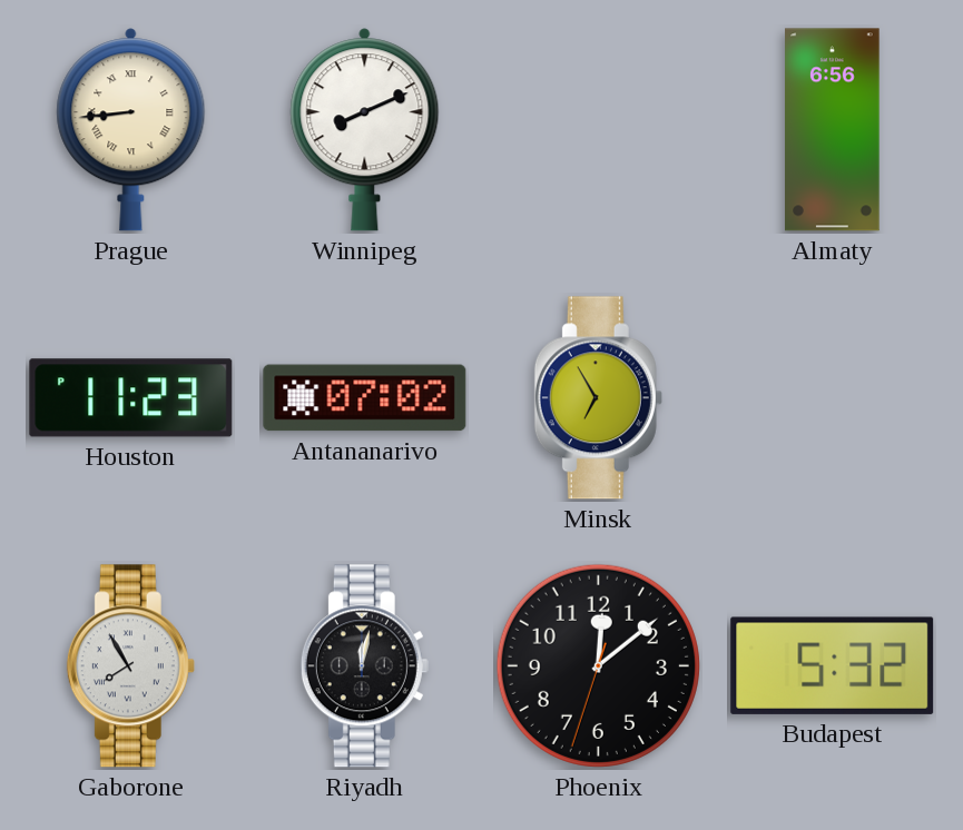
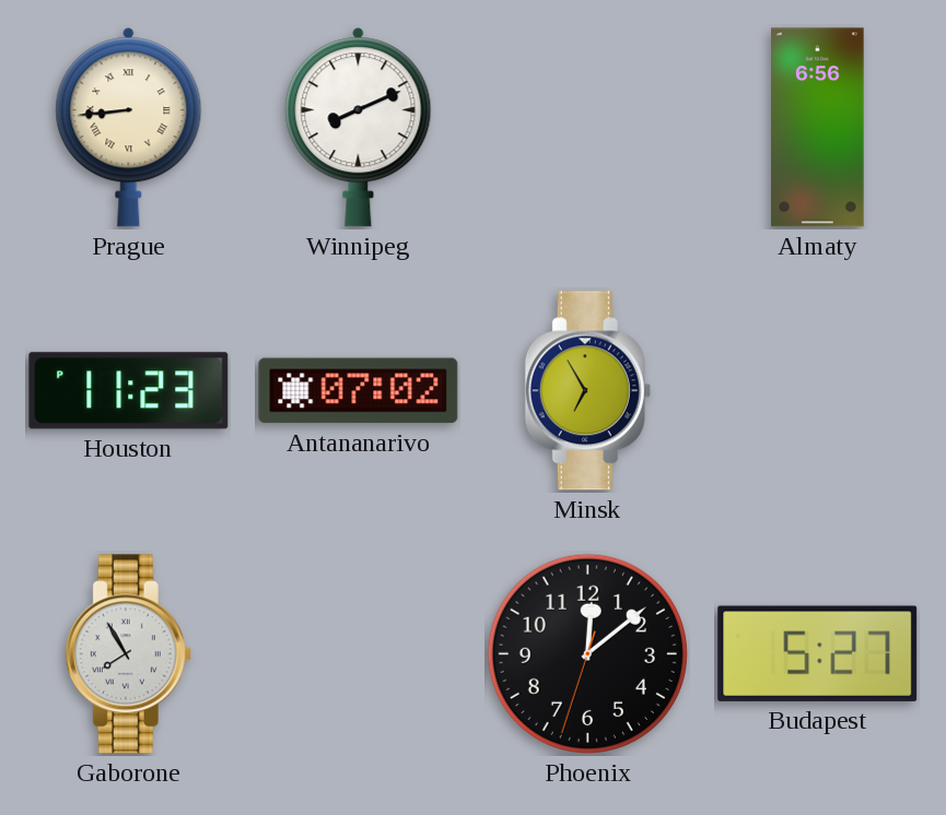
Riyadh: 12:02 -> none (364, 666)
Budapest: 5:32 -> 5:27 (818, 653)
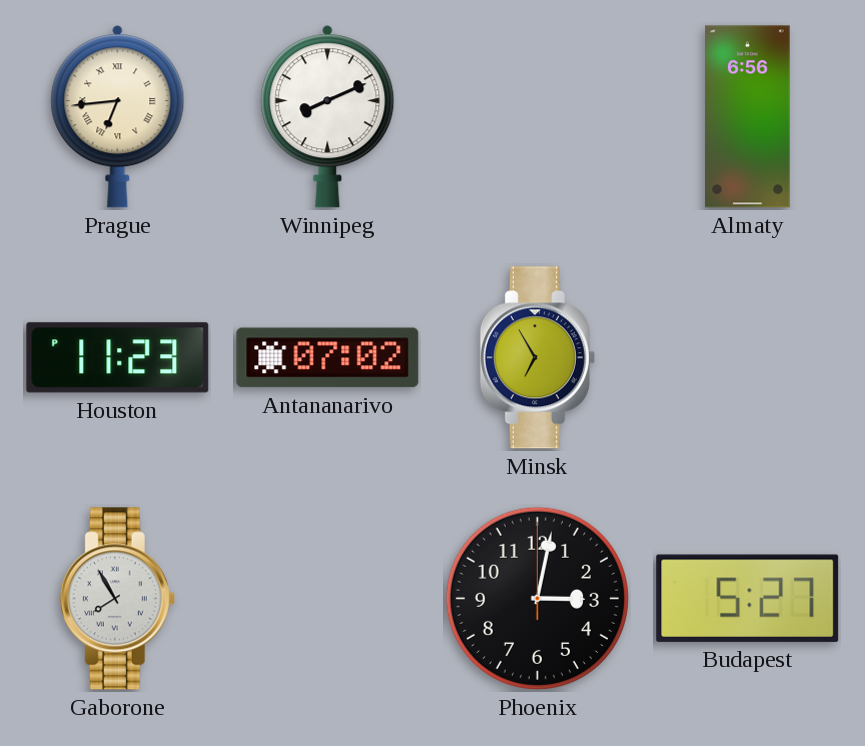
Prague: 8:44 -> 6:44 (118, 117)
Phoenix: 12:08 -> 3:02 (537, 598)
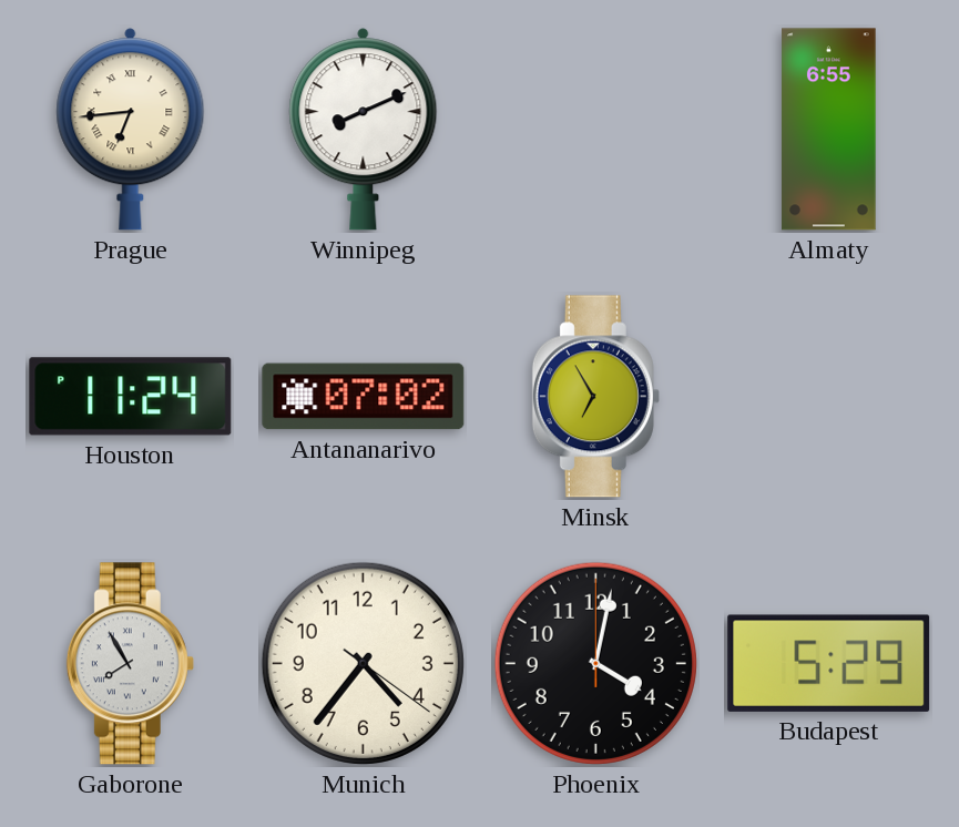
Almaty: 6:56 -> 6:55 (829, 130)
Houston: 11:23 -> 11:24 (131, 397)
Munich: none -> 4:36 (363, 663)
Phoenix: 3:02 -> 4:02 (595, 663)
Budapest: 5:27 -> 5:29 (829, 663)
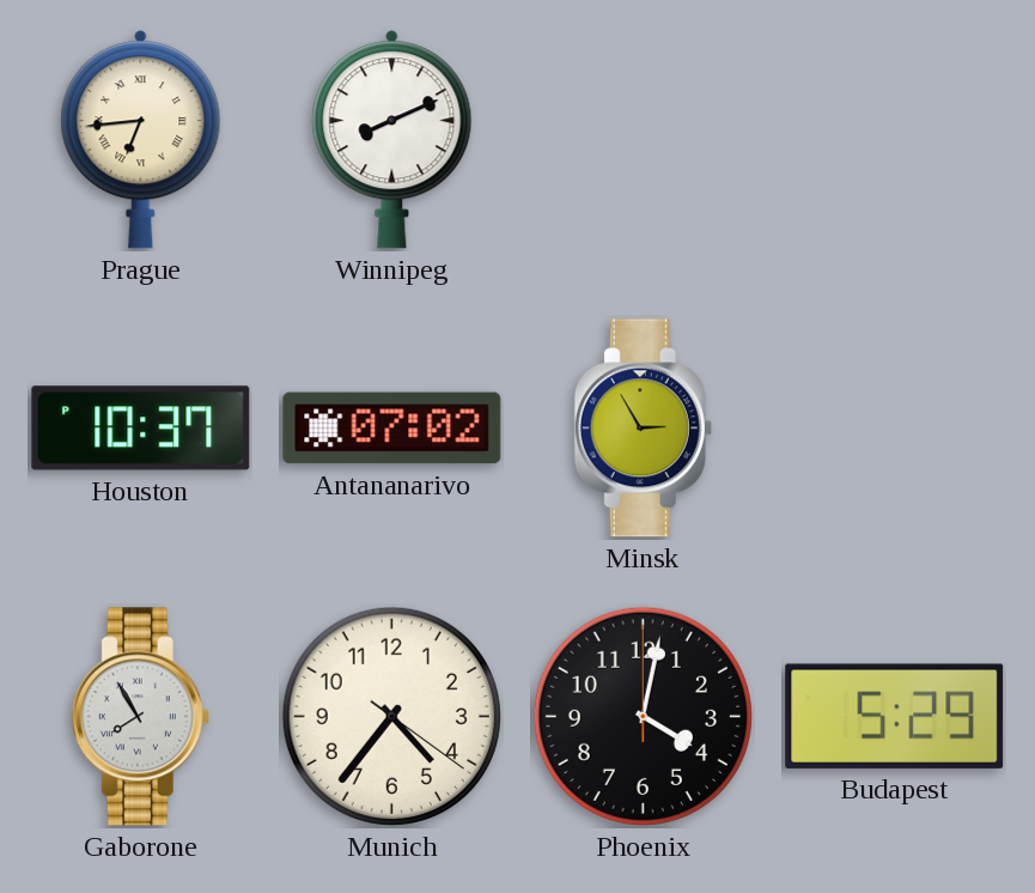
Almaty: 6:55 -> none (829, 130)
Houston: 11:24 -> 10:37 (141, 429)
Minsk: 6:55 -> 2:55 (643, 429)
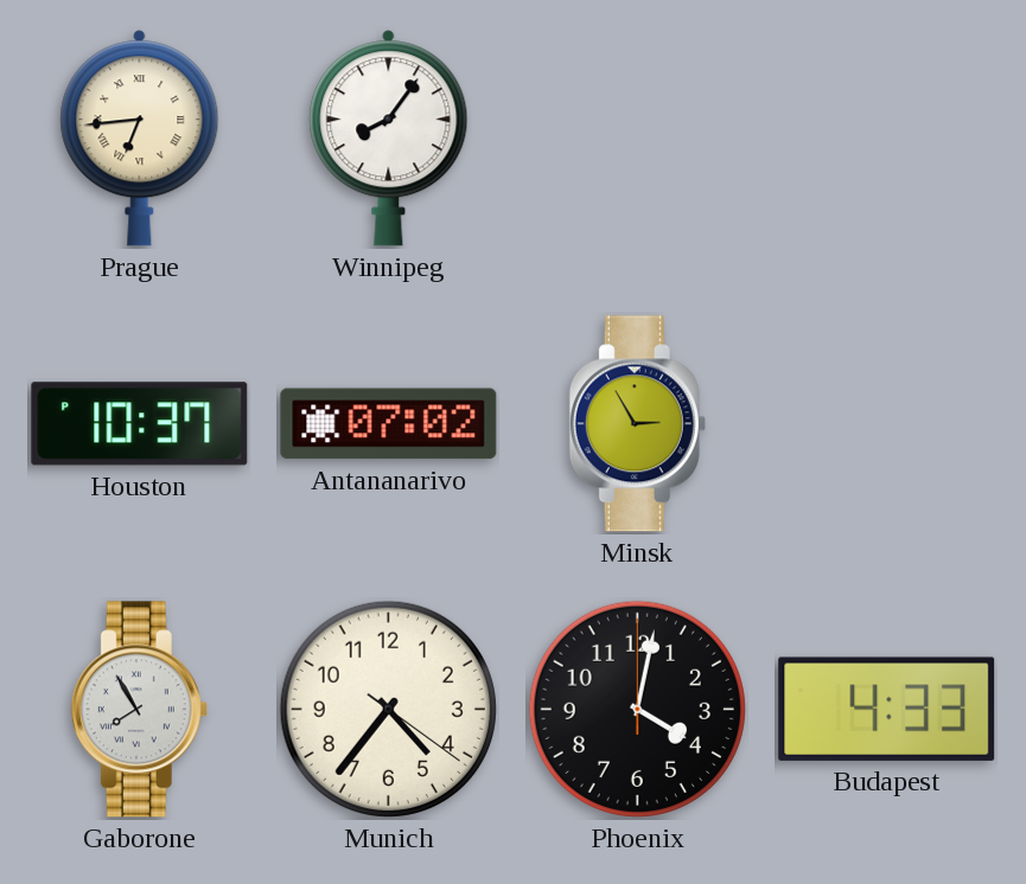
Winnipeg: 8:11 -> 8:06 (389, 139)
Budapest: 5:29 -> 4:33 (887, 709)
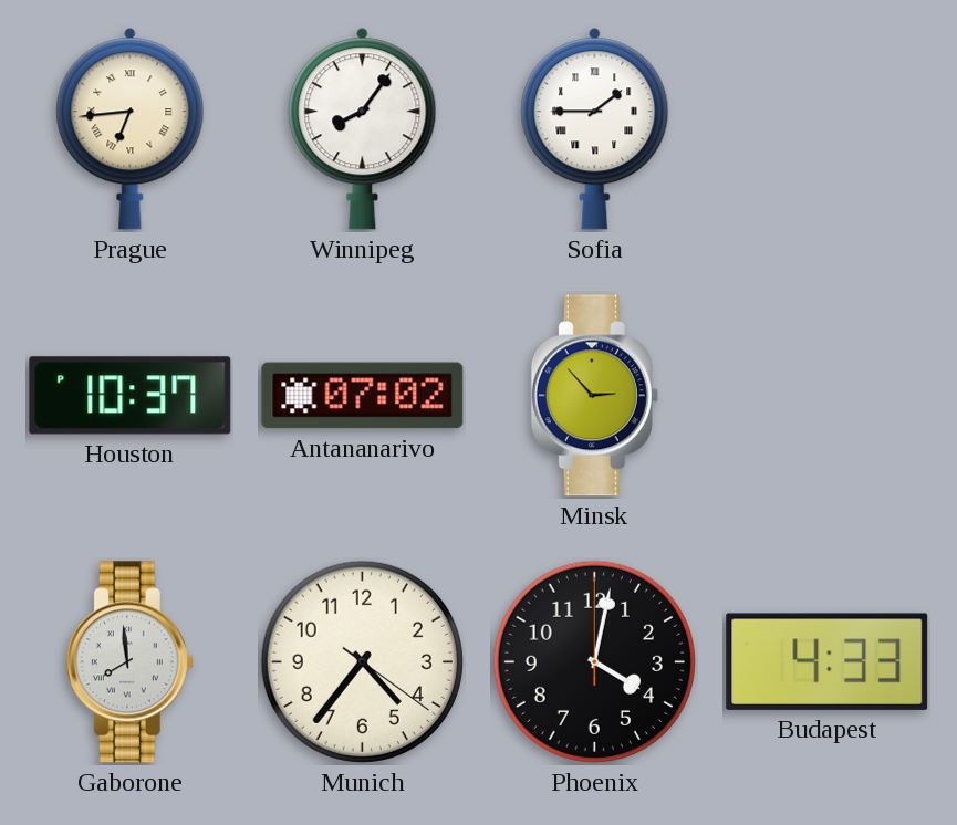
Sofia: none -> 1:45 (595, 129)
Minsk: 2:55 -> 2:53 (594, 396)
Gaborone: 7:55 -> 7:59 (129, 662)
